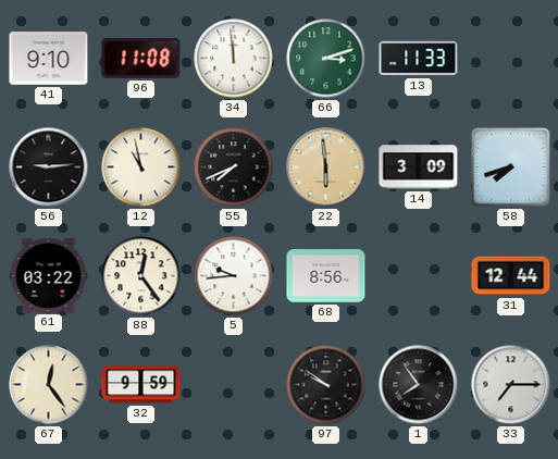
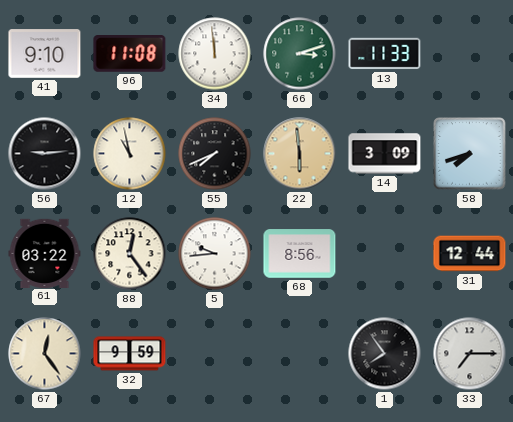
97: 9:51 -> none (326, 385)
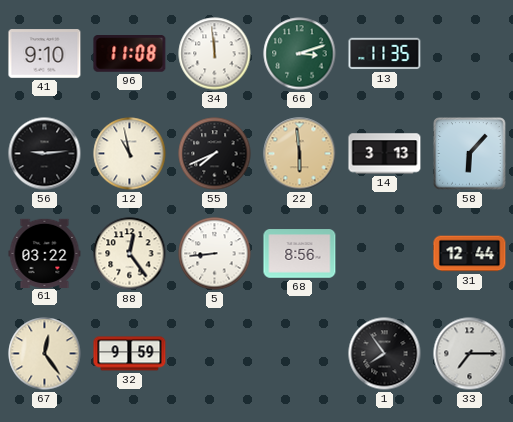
13: 11:33 -> 11:35 (385, 54)
14: 3:09 -> 3:13 (385, 154)
58: 7:42 -> 6:07 (470, 154)
5: 9:44 -> 8:44 (215, 254)
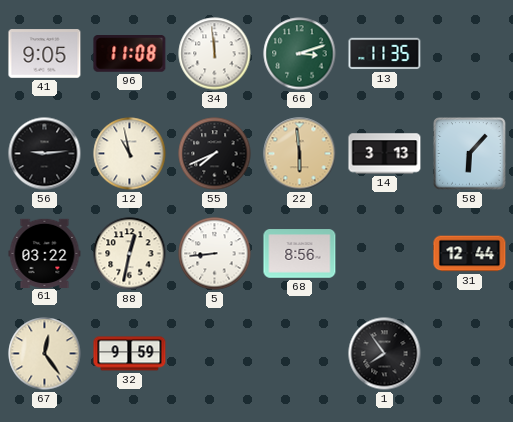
41: 9:10 -> 9:05 (45, 54)
88: 12:24 -> 12:32 (130, 254)
33: 7:15 -> none (470, 354)
